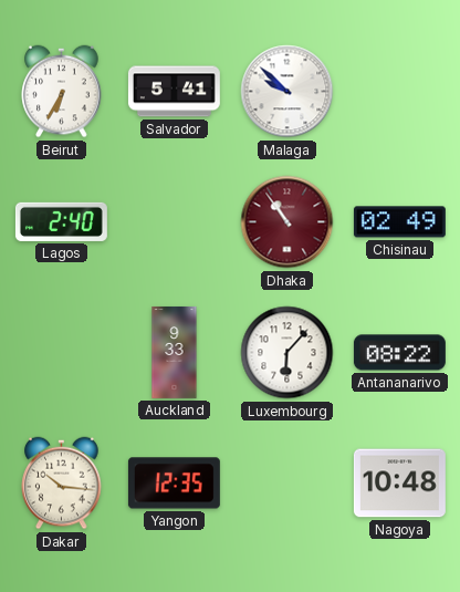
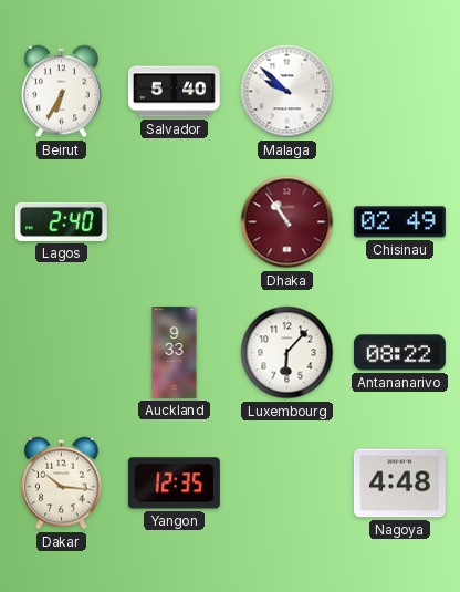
Salvador: 5:41 -> 5:40 (174, 92)
Nagoya: 10:48 -> 4:48 (399, 484)
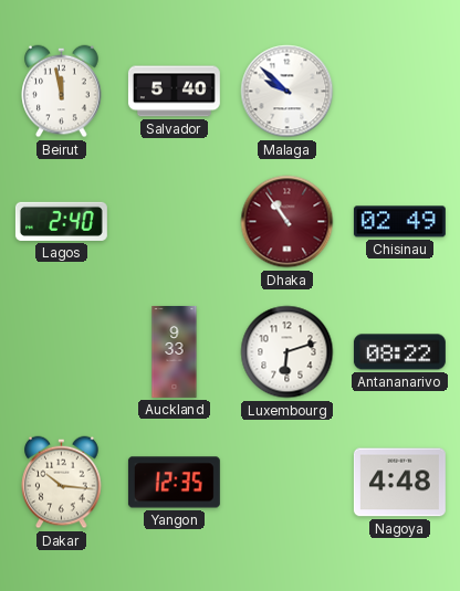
Beirut: 6:35 -> 11:58 (62, 92)
Luxembourg: 6:07 -> 6:12 (287, 352)
